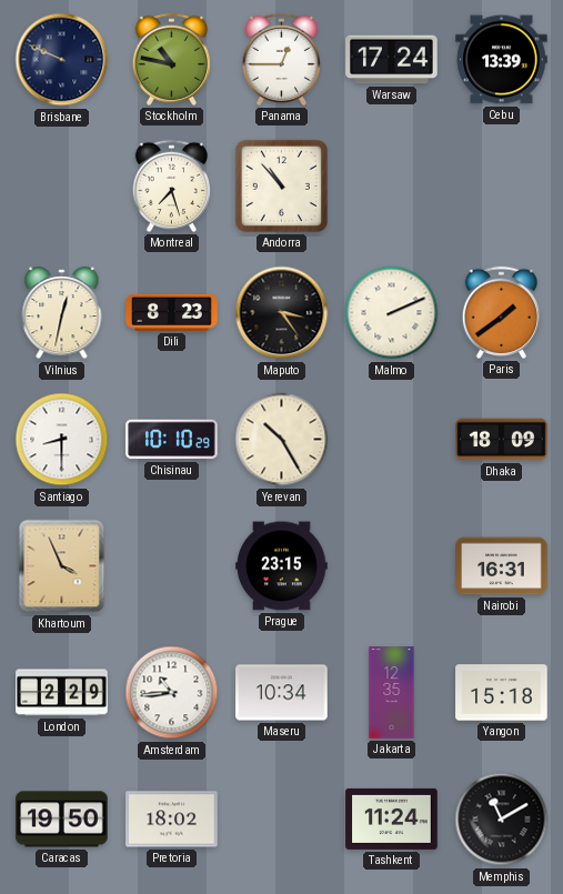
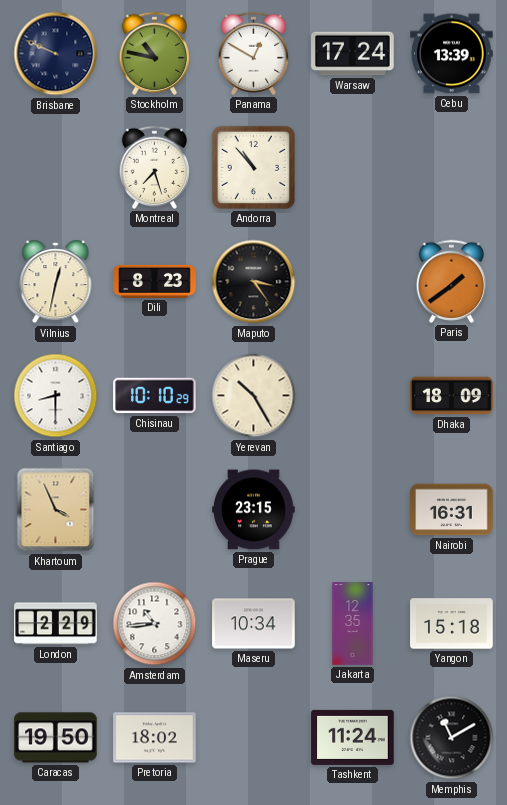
Panama: 12:45 -> 12:50 (253, 53)
Malmo: 2:11 -> none (392, 313)
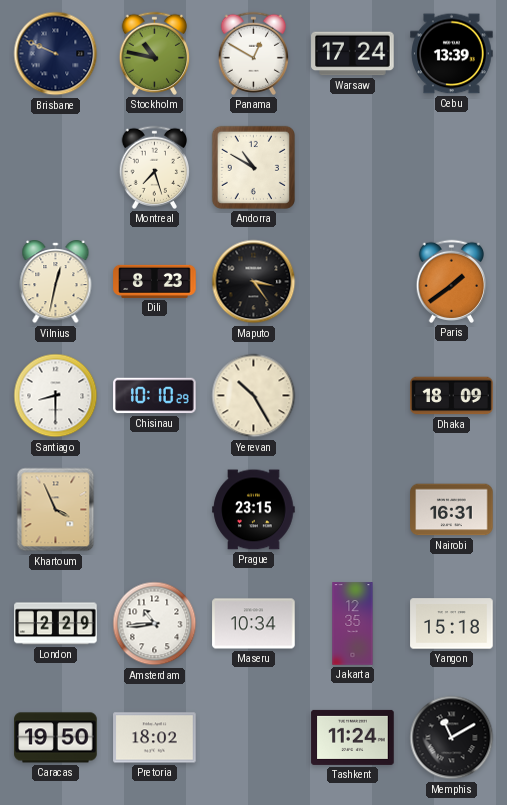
Andorra: 10:53 -> 10:50 (253, 167)
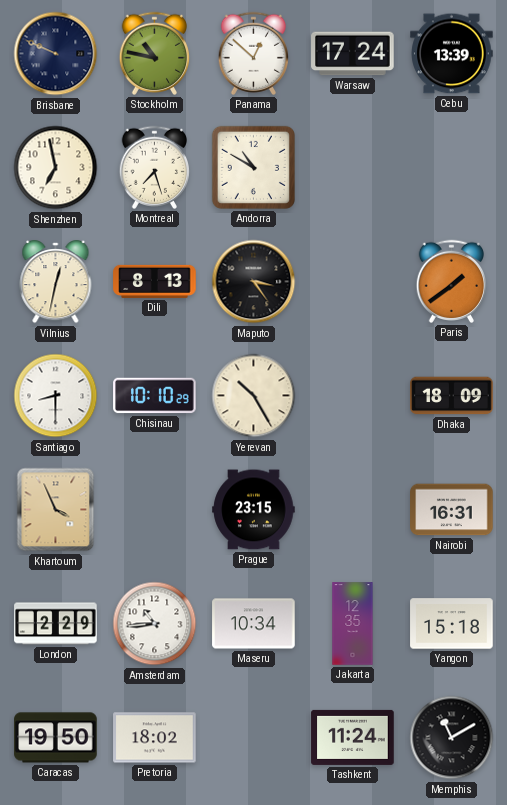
Panama: 12:50 -> 12:52 (253, 53)
Shenzhen: none -> 6:58 (56, 168)
Dili: 8:23 -> 8:13 (155, 281)
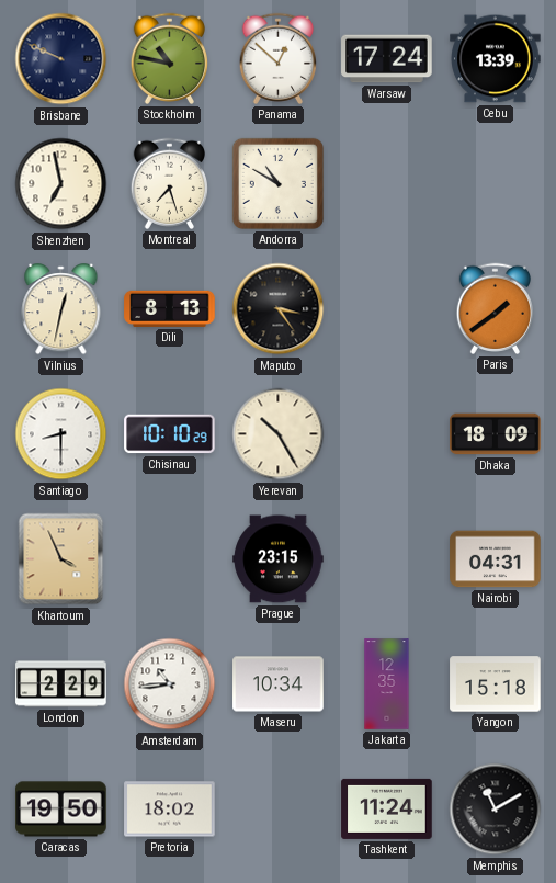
Nairobi: 16:31 -> 04:31 (496, 559)
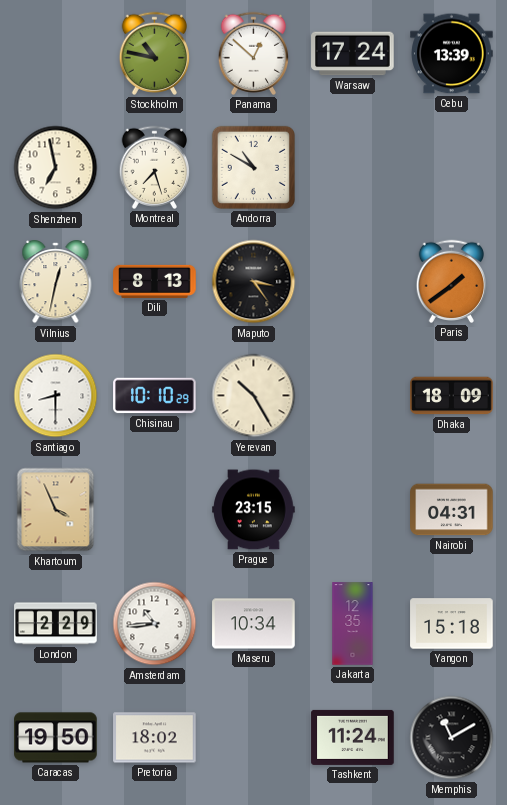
Brisbane: 9:49 -> none (61, 59)
